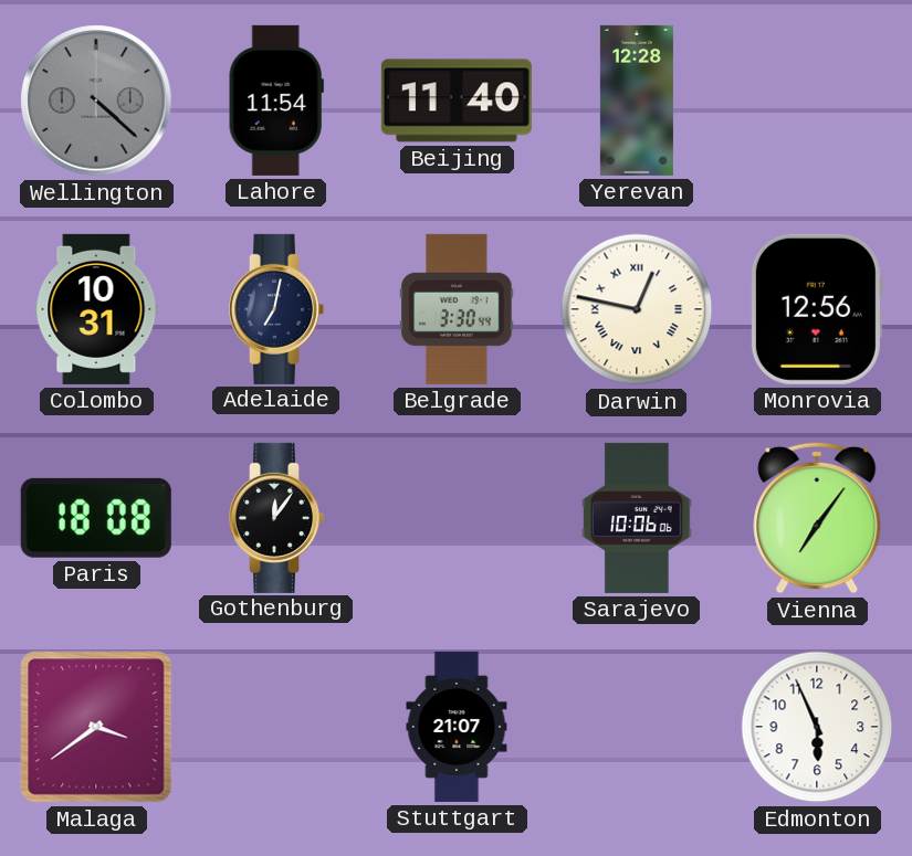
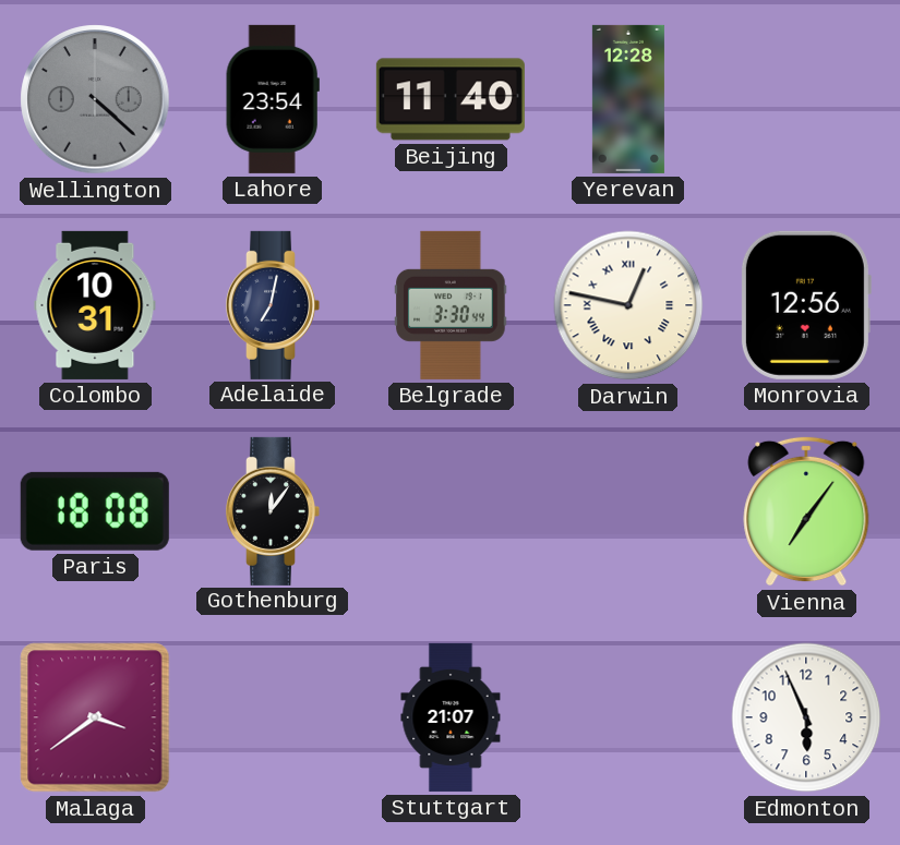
Lahore: 11:54 -> 23:54 (273, 99)
Sarajevo: 10:06 -> none (637, 518)
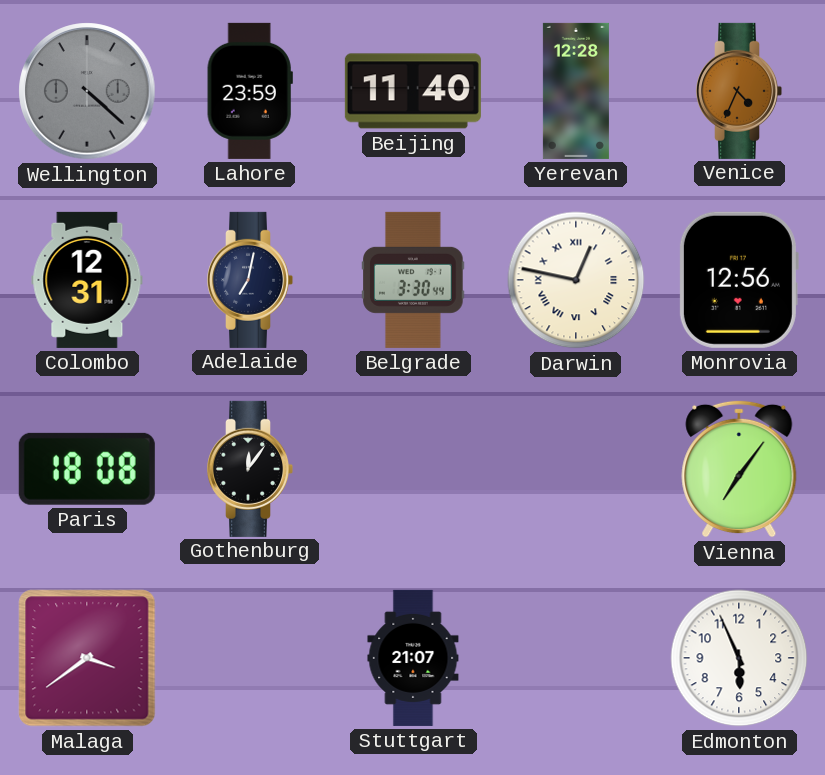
Lahore: 23:54 -> 23:59 (250, 91)
Venice: none -> 4:34 (740, 91)
Colombo: 10:31 -> 12:31 (87, 280)
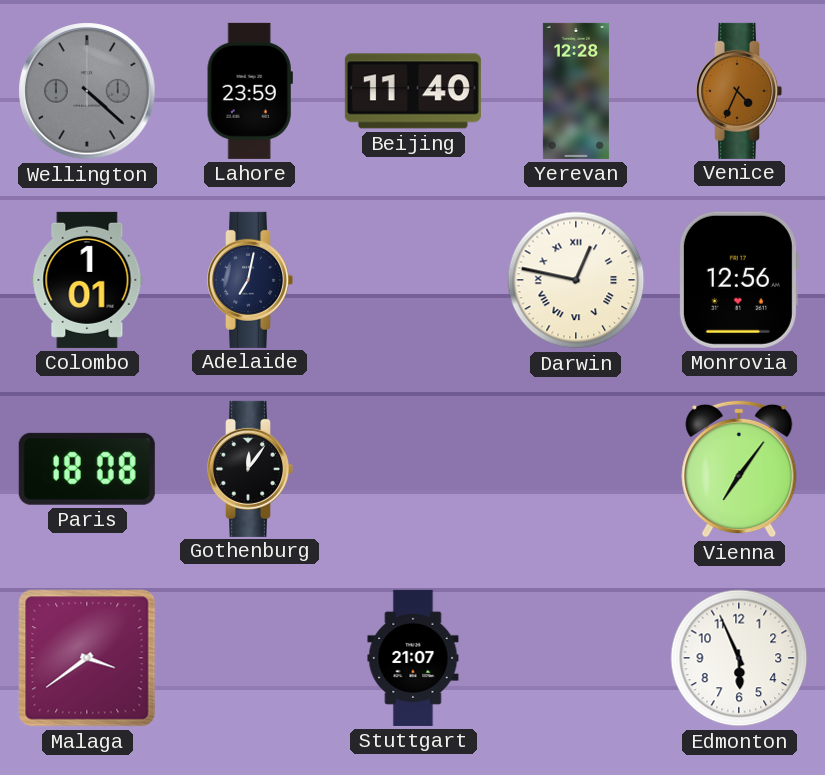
Colombo: 12:31 -> 1:01 (87, 280)
Belgrade: 3:30 -> none (413, 280)
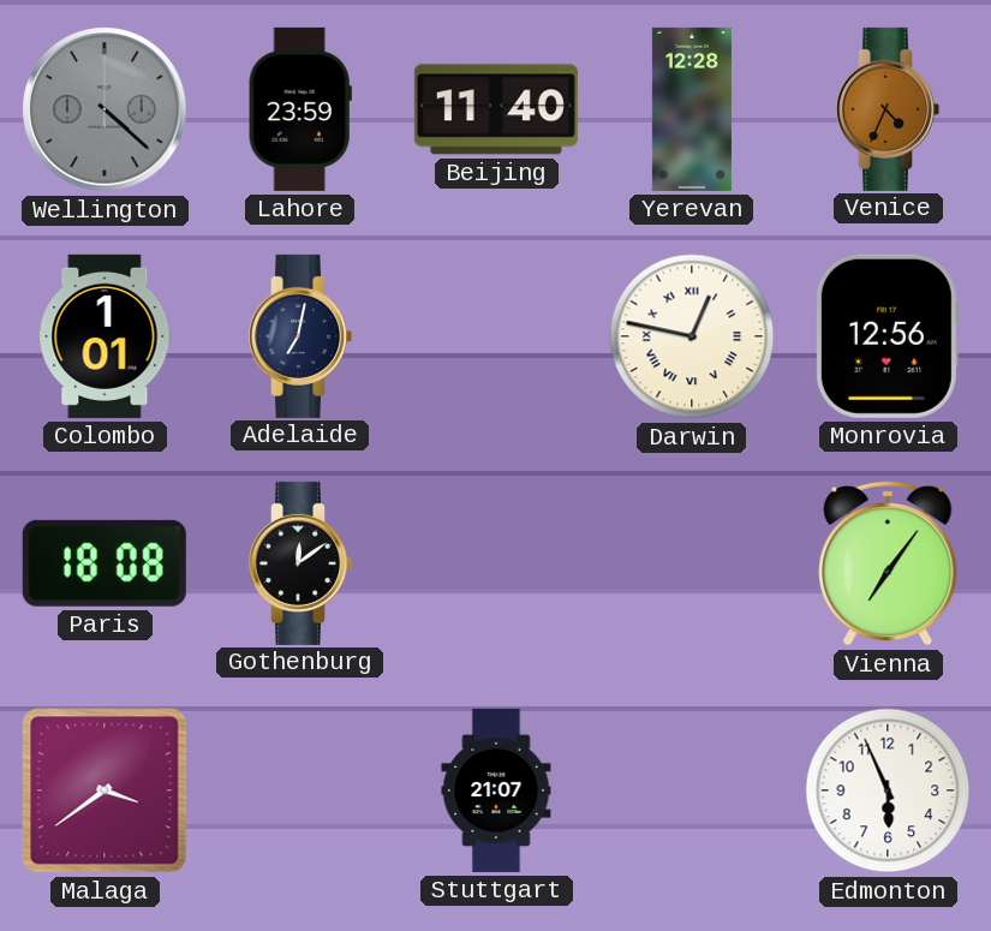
Gothenburg: 12:06 -> 12:09 (302, 563)
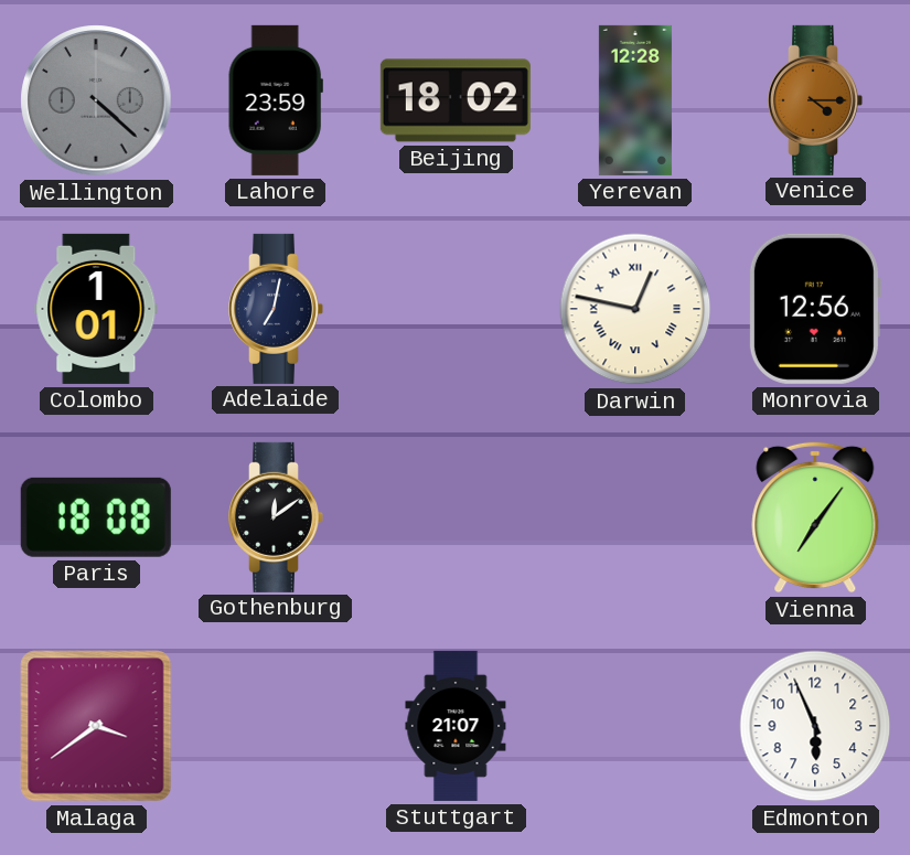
Beijing: 11:40 -> 18:02 (456, 100)
Venice: 4:34 -> 4:15 (816, 100)
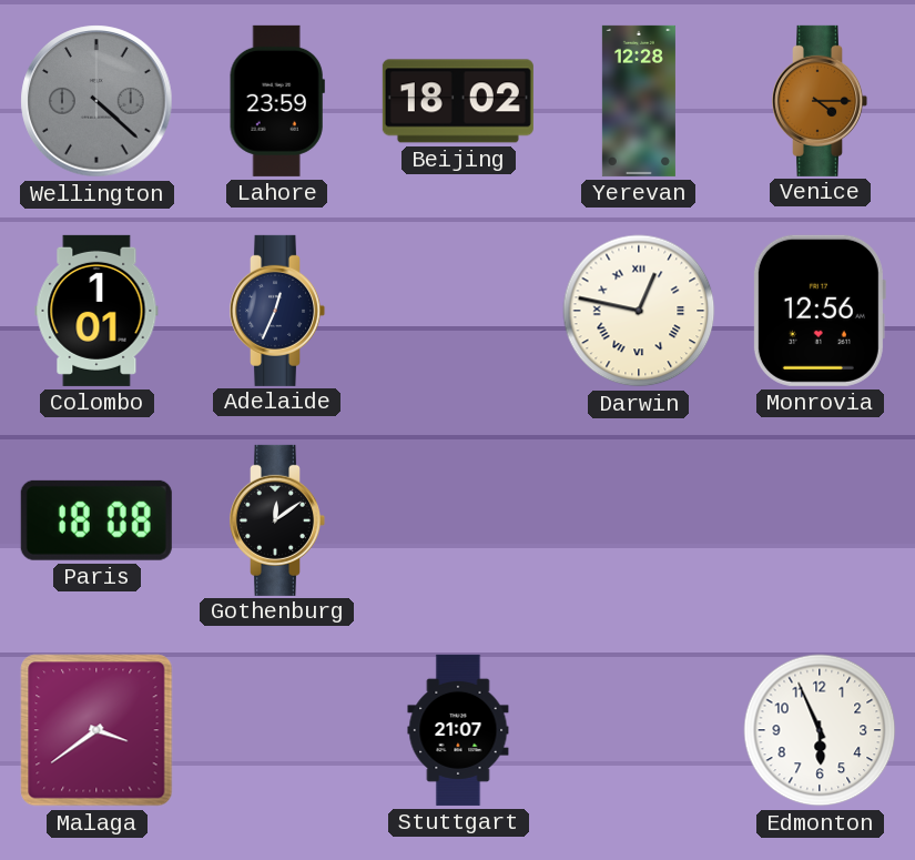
Adelaide: 7:02 -> 12:34 (278, 311)
Vienna: 7:06 -> none (815, 517)
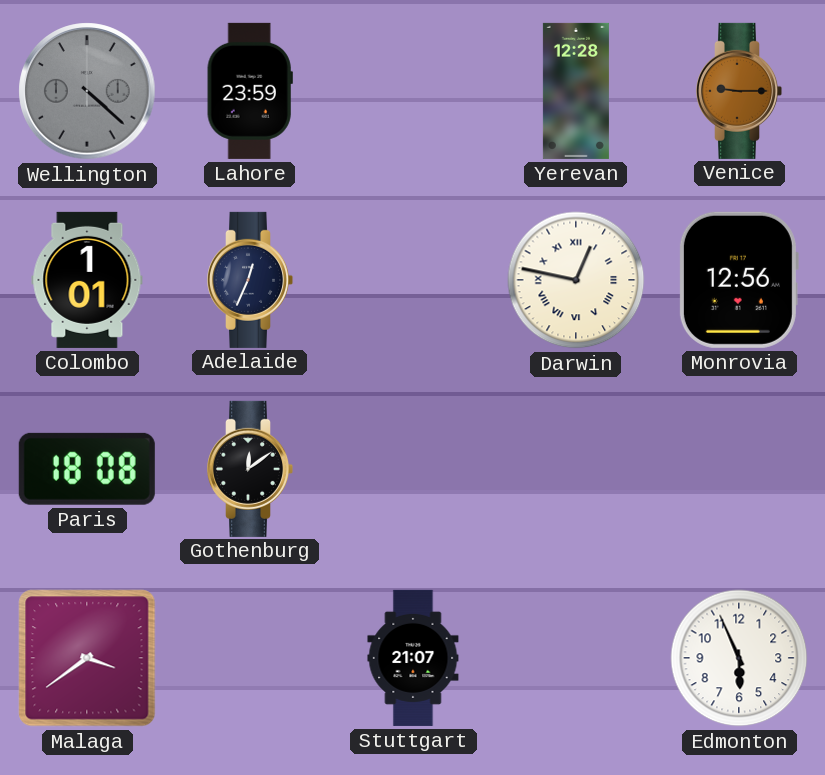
Beijing: 18:02 -> none (458, 101)
Venice: 4:15 -> 9:15 (740, 91)
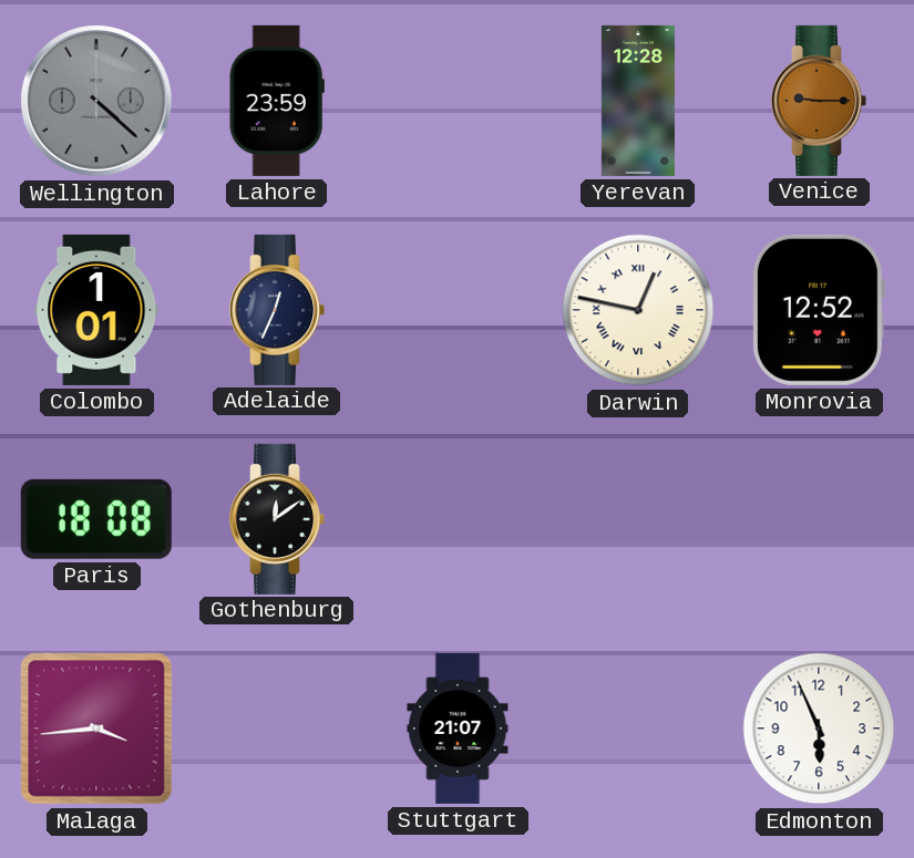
Monrovia: 12:56 -> 12:52 (818, 310)
Malaga: 3:39 -> 3:44 (96, 728)
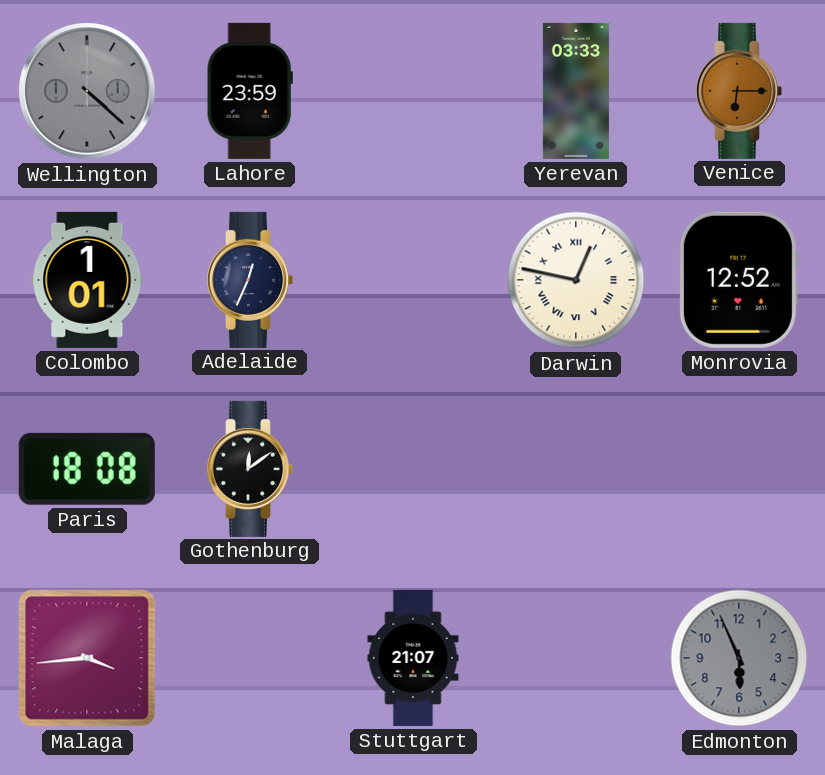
Yerevan: 12:28 -> 03:33 (576, 91)
Venice: 9:15 -> 6:15 (740, 91)
Edmonton dial: white -> grey (739, 658)
